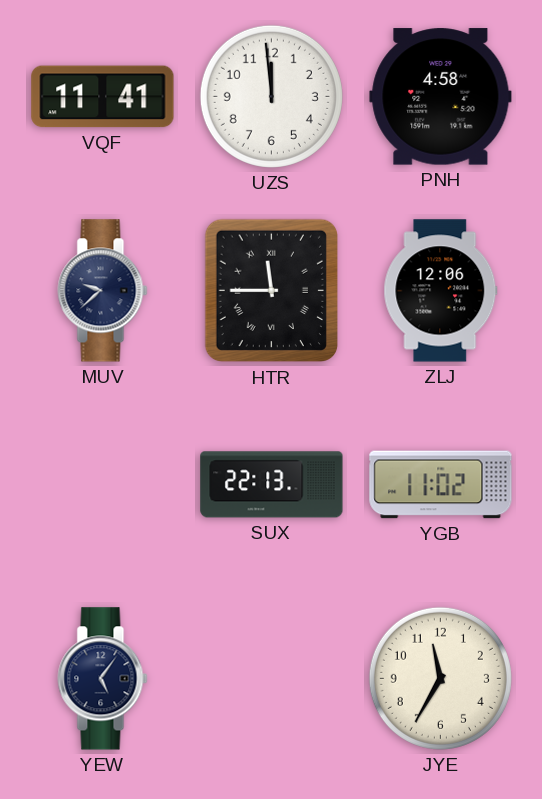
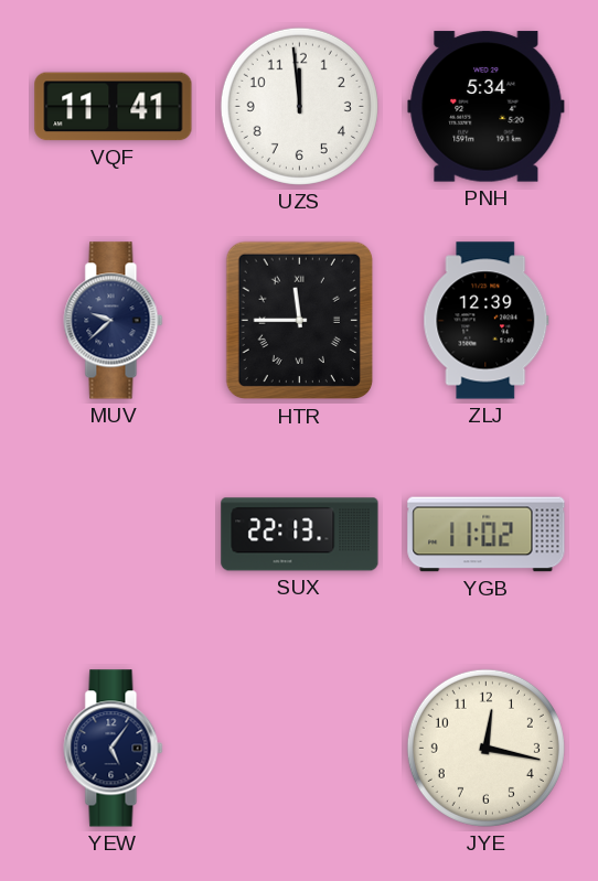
PNH: 4:58 -> 5:34 (487, 107)
ZLJ: 12:06 -> 12:39 (487, 321)
JYE: 11:35 -> 12:17 (485, 748)
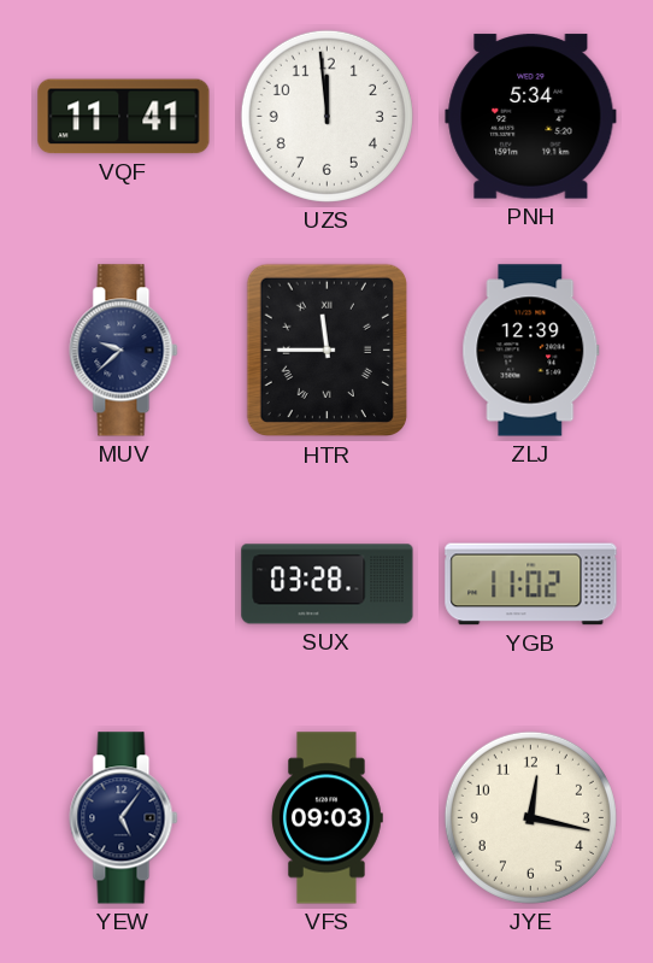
SUX: 22:13 -> 03:28 (328, 585)
VFS: none -> 09:03 (328, 818)
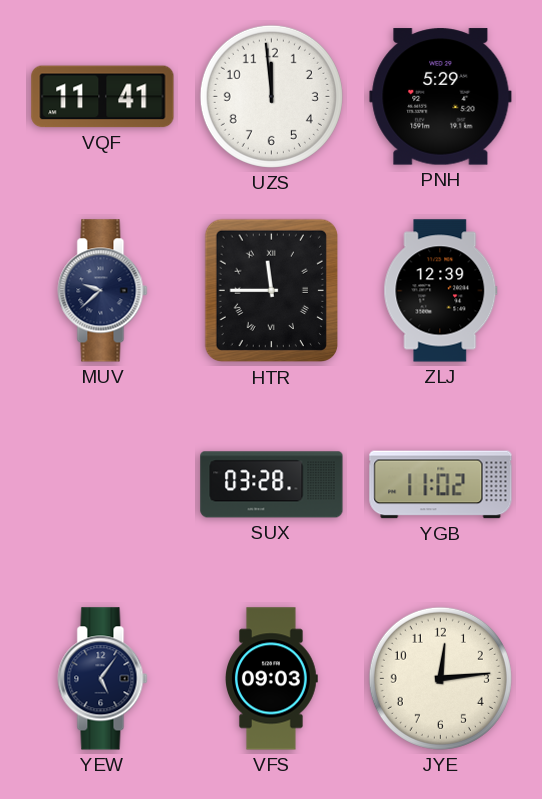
PNH: 5:34 -> 5:29 (441, 97)
JYE: 12:17 -> 12:14 (440, 678)
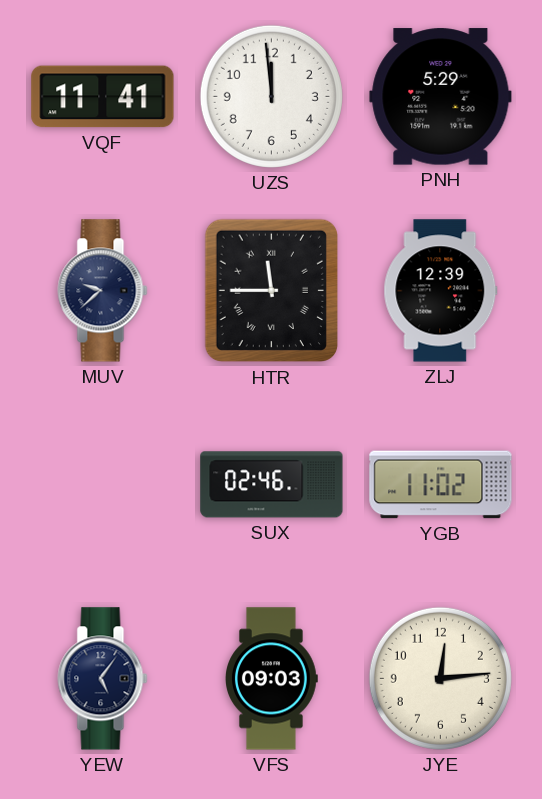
SUX: 03:28 -> 02:46 (272, 485)
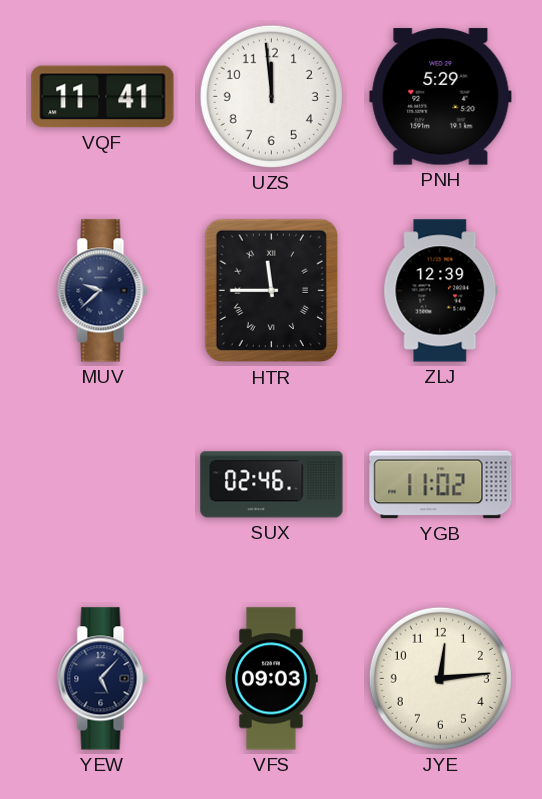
YEW: 5:06 -> 5:07 (103, 679)
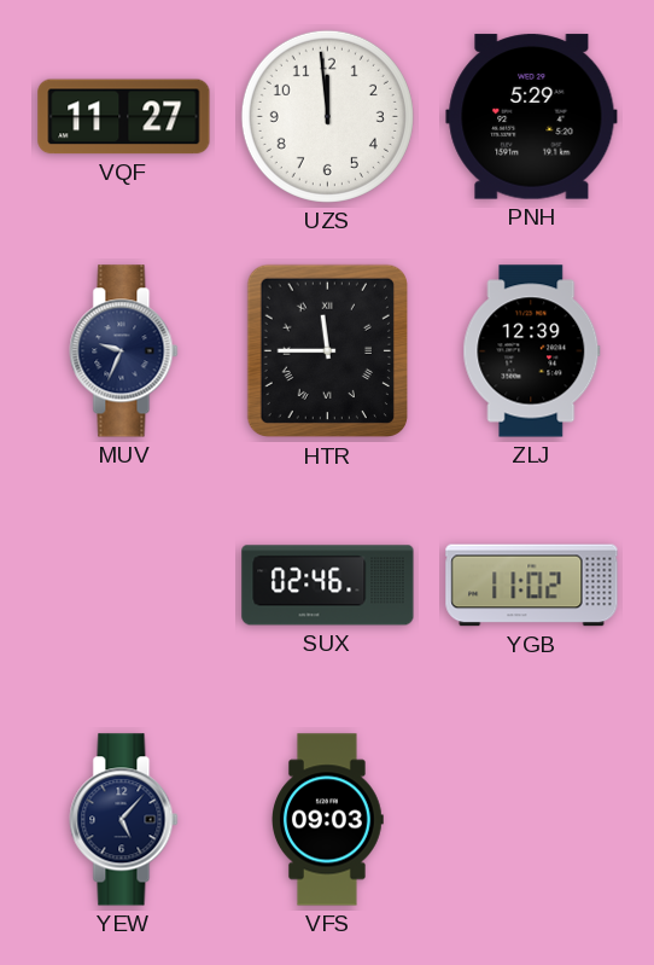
VQF: 11:41 -> 11:27 (124, 117)
MUV: 9:38 -> 9:34 (124, 351)
JYE: 12:14 -> none (440, 678)
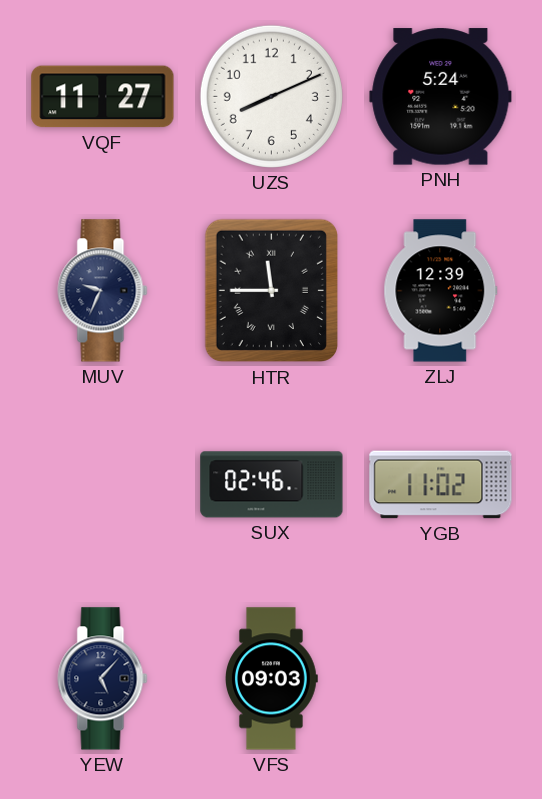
UZS: 11:59 -> 8:11 (271, 96)
PNH: 5:29 -> 5:24 (441, 97)
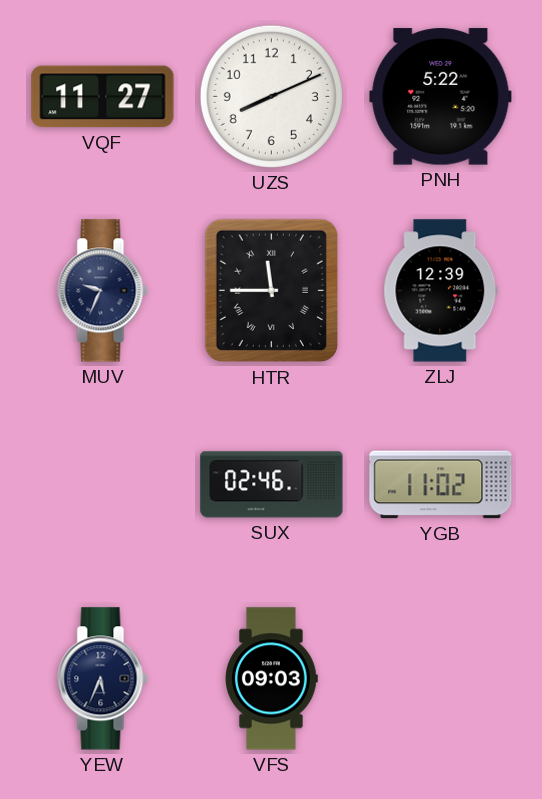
PNH: 5:24 -> 5:22 (441, 97)
YEW: 5:07 -> 5:34 (103, 679)
